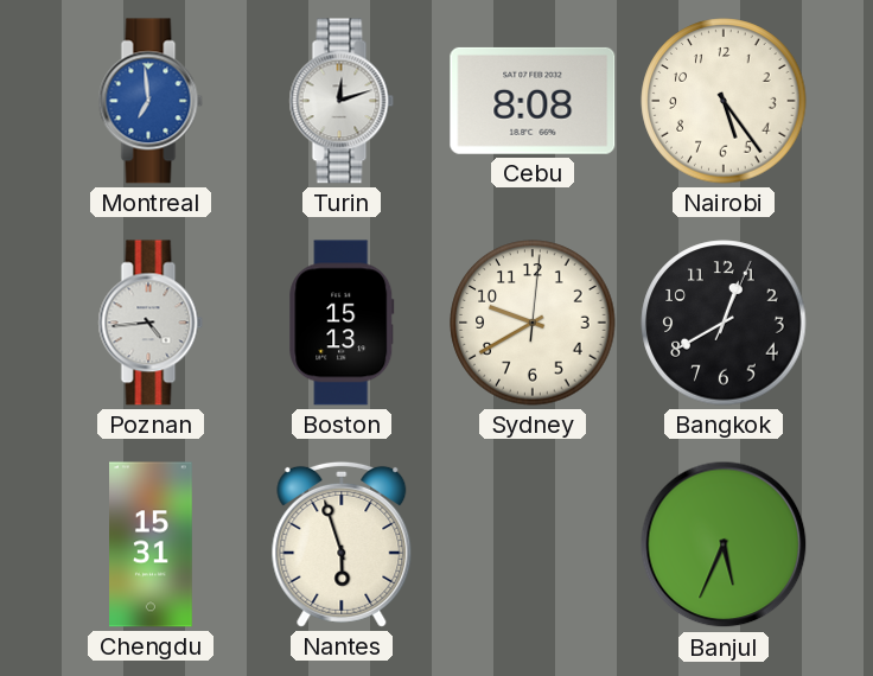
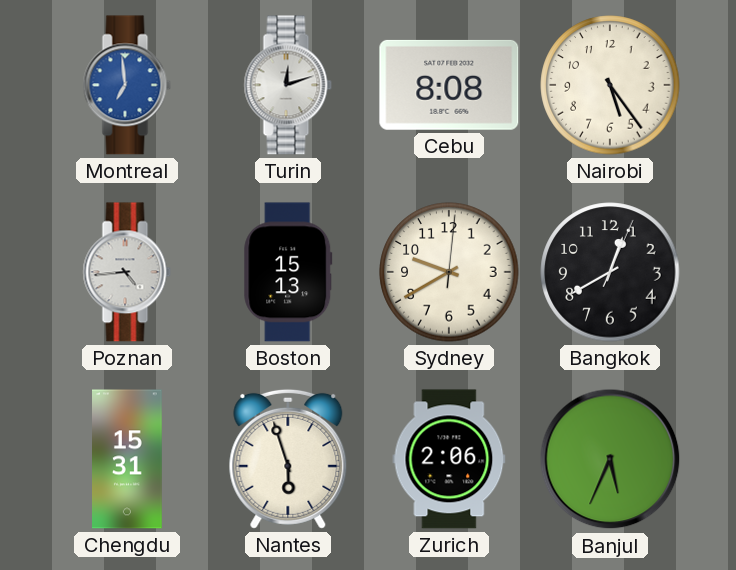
Zurich: none -> 2:06 (449, 459)
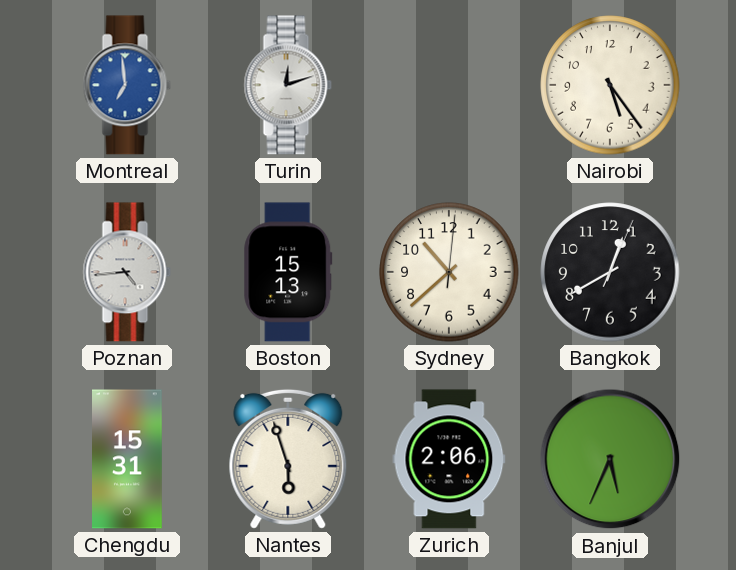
Cebu: 8:08 -> none (449, 85)
Sydney: 9:40 -> 10:38 (449, 272)
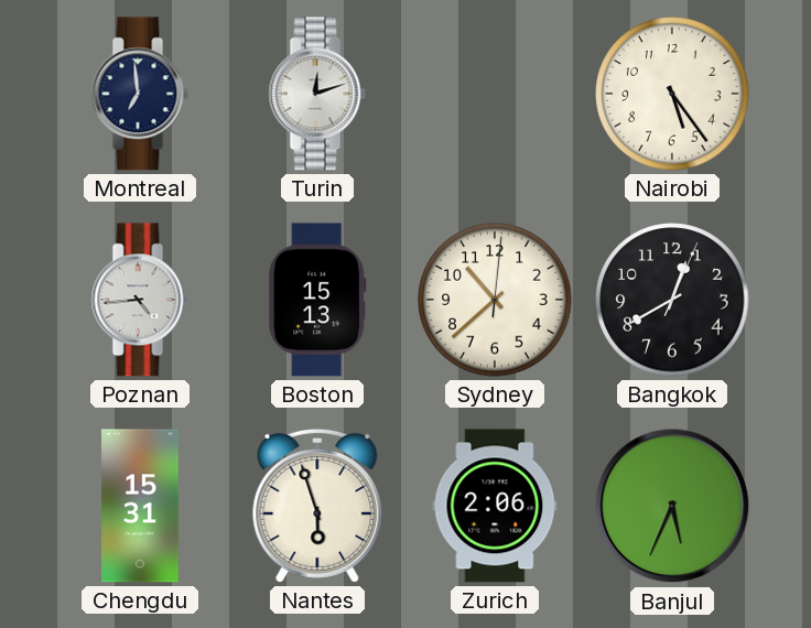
Montreal dial: blue -> navy (140, 94)
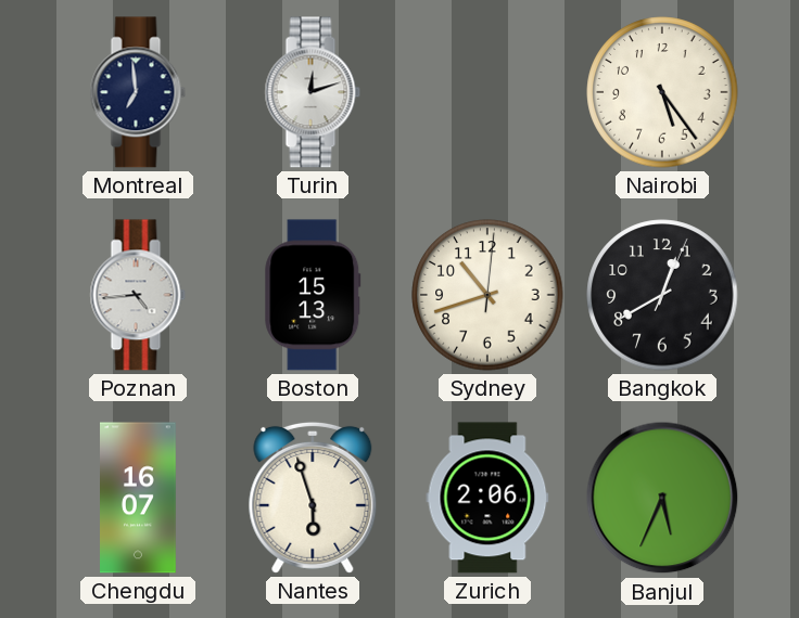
Sydney: 10:38 -> 10:42 (487, 295)
Chengdu: 15:31 -> 16:07 (139, 498)
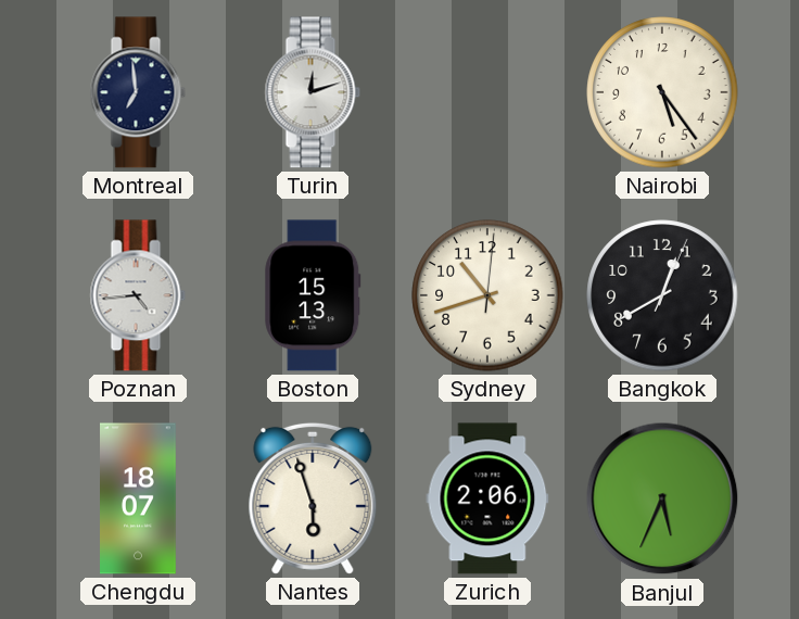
Chengdu: 16:07 -> 18:07 (139, 498)
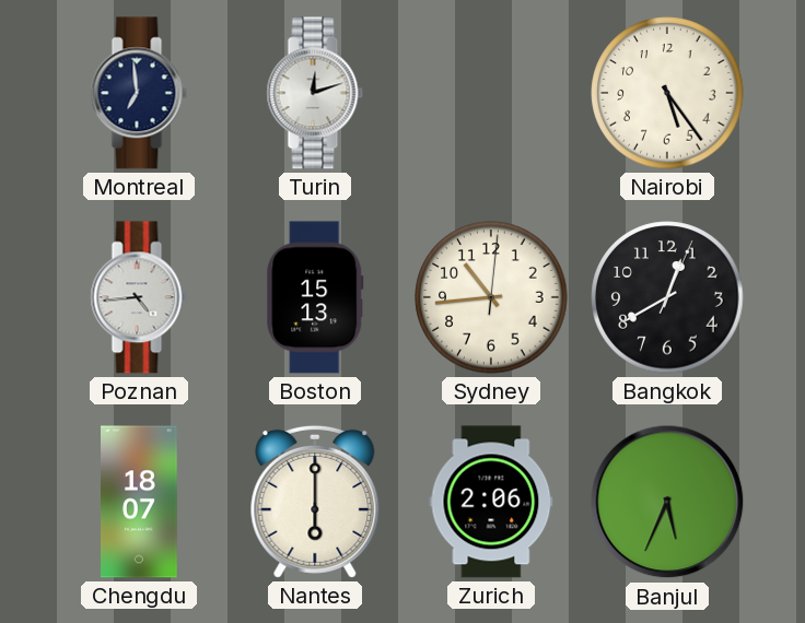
Sydney: 10:42 -> 10:44 (491, 297)
Nantes: 5:57 -> 6:00 (315, 502)
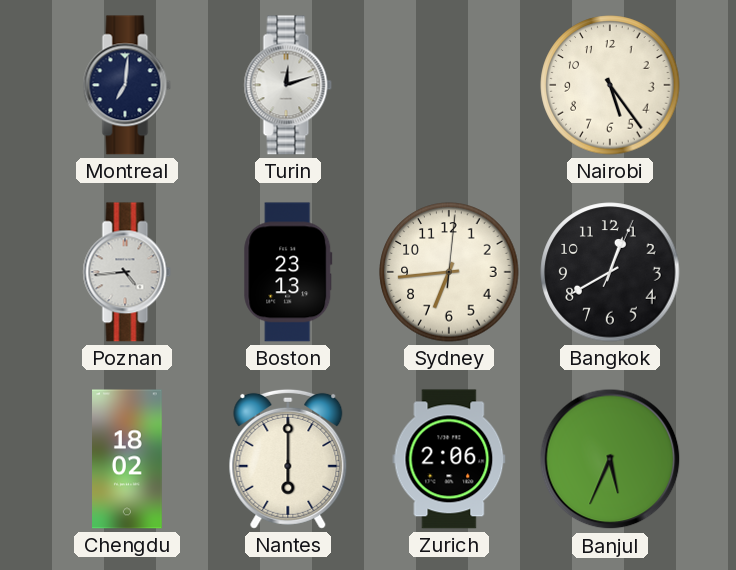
Montreal: 6:59 -> 7:01 (127, 85)
Boston: 15:13 -> 23:13 (288, 272)
Sydney: 10:44 -> 6:44 (449, 272)
Chengdu: 18:07 -> 18:02 (128, 459)
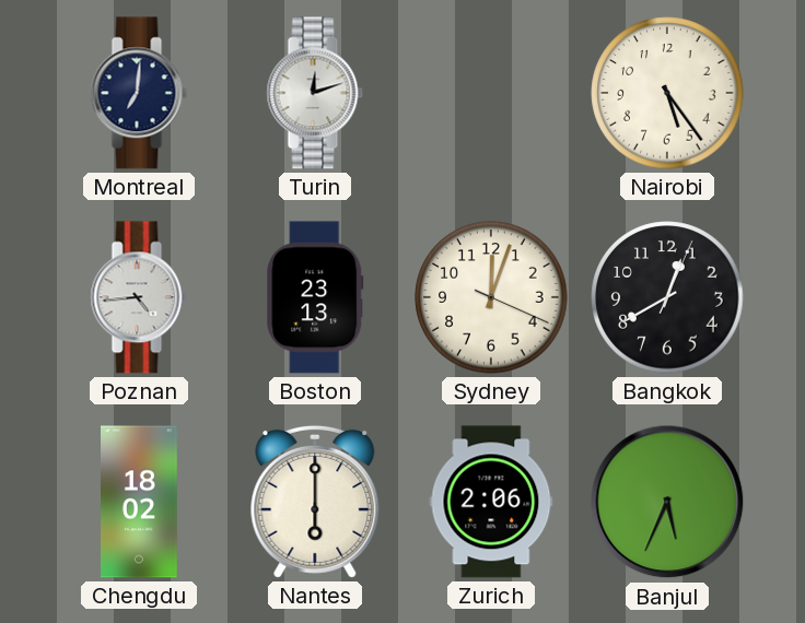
Sydney: 6:44 -> 12:03 (491, 297)
